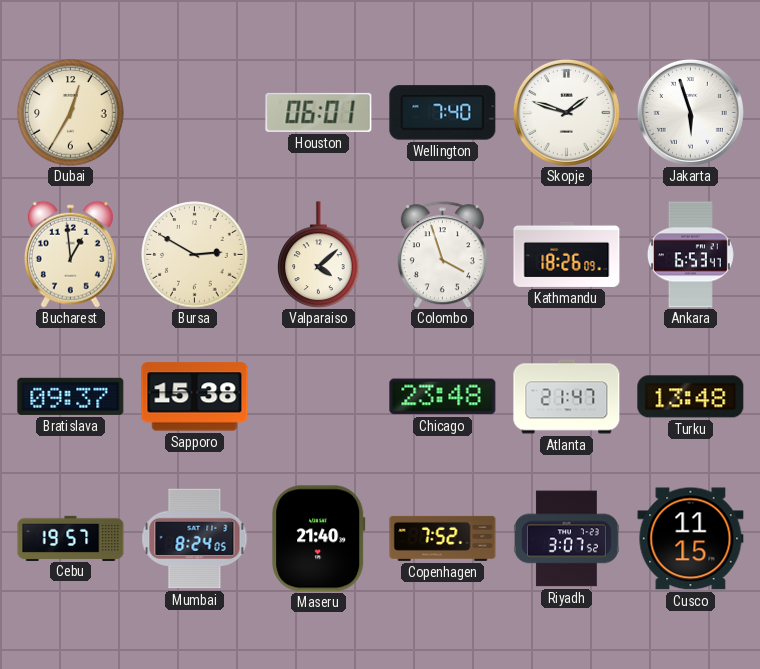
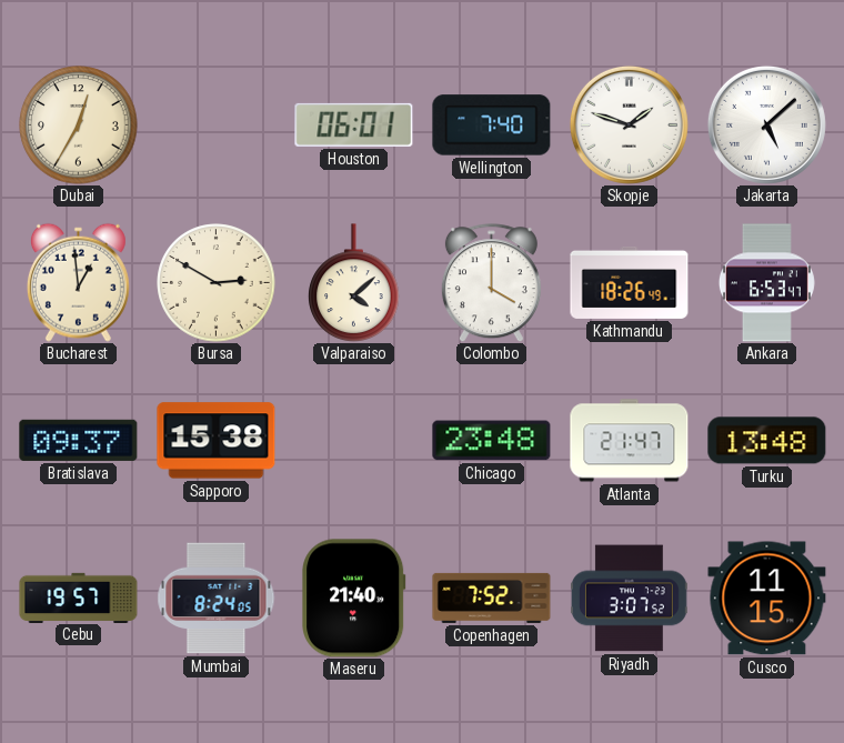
Jakarta: 5:57 -> 5:08 (766, 124)
Colombo: 3:57 -> 4:00 (491, 283)
Kathmandu: 18:26:09 -> 18:26:49 (630, 282)
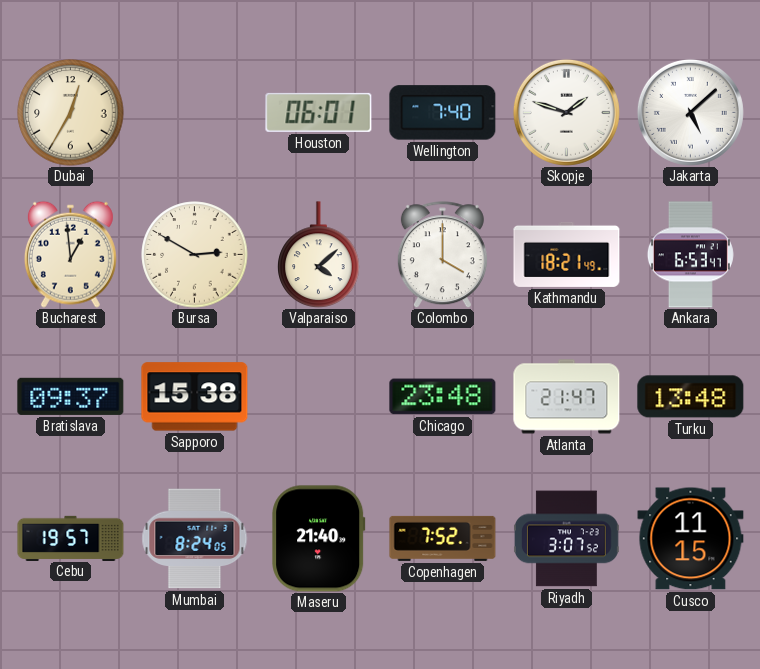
Kathmandu: 18:26 -> 18:21 (567, 254)
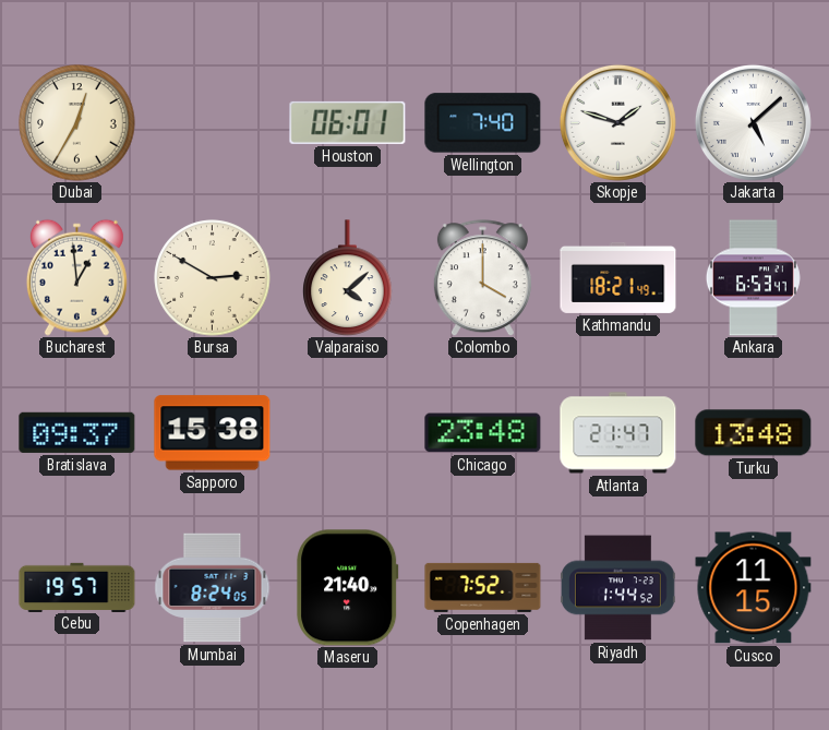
Riyadh: 3:07 -> 1:44 (618, 588)
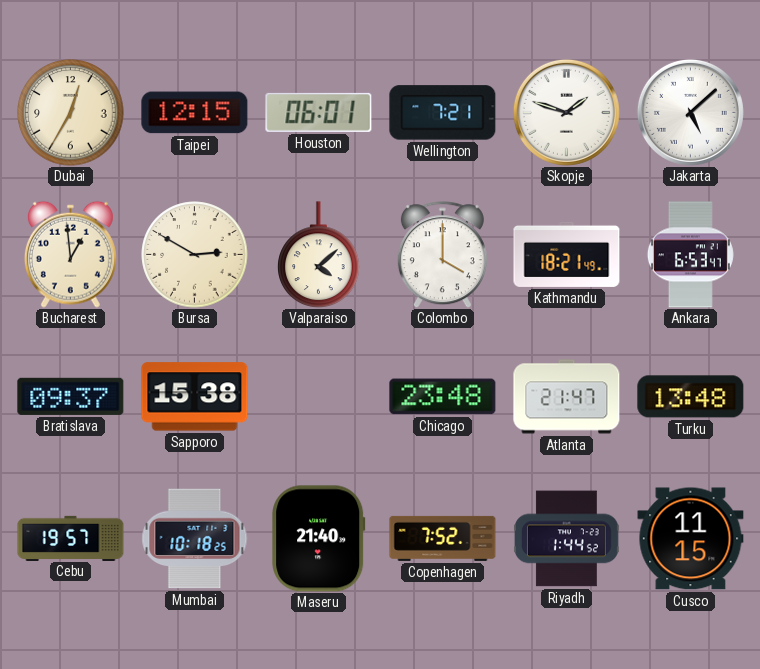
Taipei: none -> 12:15 (195, 113)
Wellington: 7:40 -> 7:21 (443, 113)
Mumbai: 8:24 -> 10:18 (195, 539)
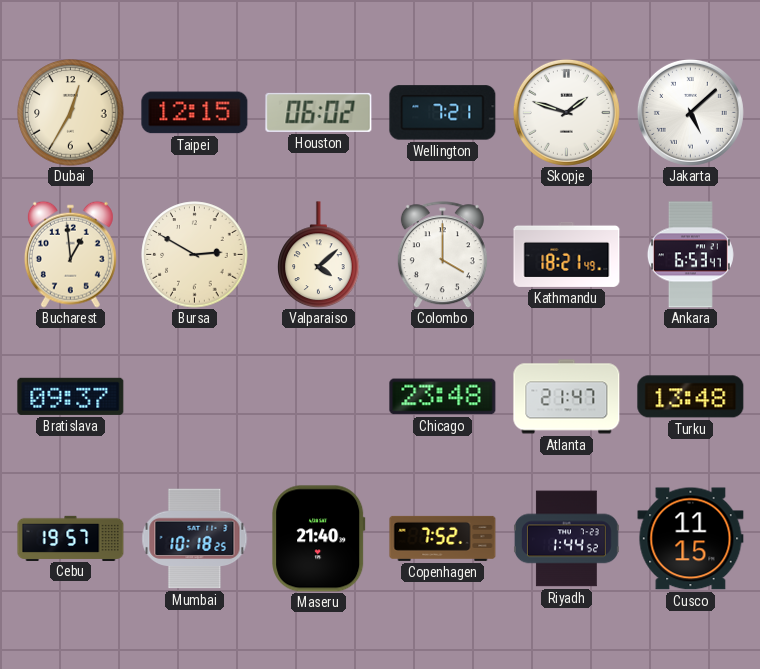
Houston: 06:01 -> 06:02 (319, 112)
Sapporo: 15:38 -> none (195, 397)
